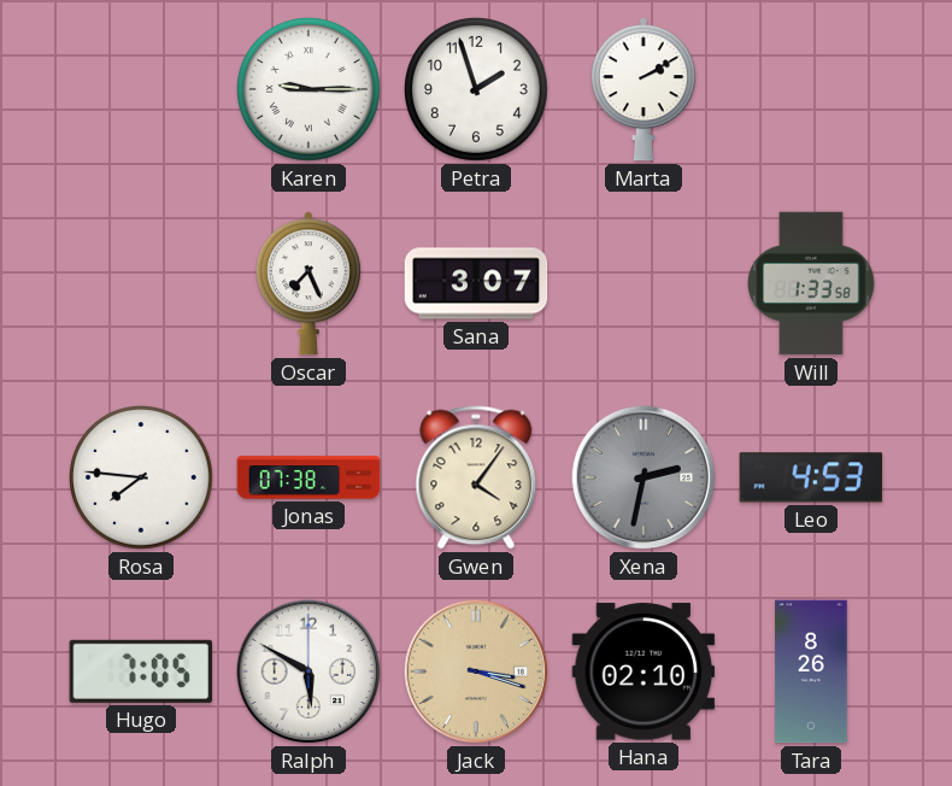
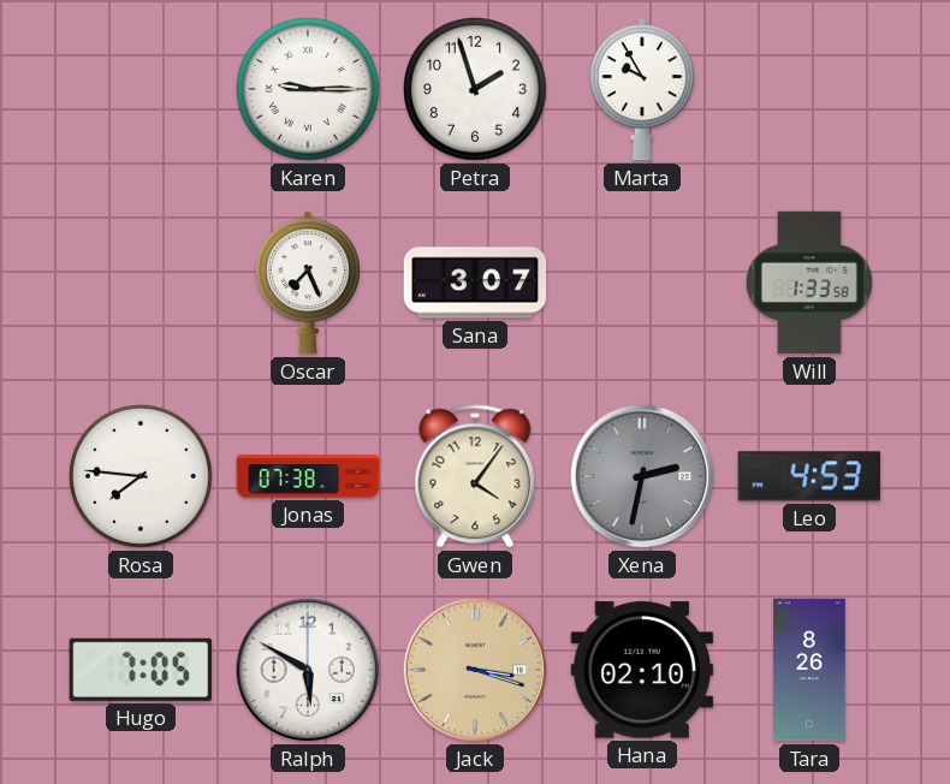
Marta: 2:10 -> 9:55 (642, 89)
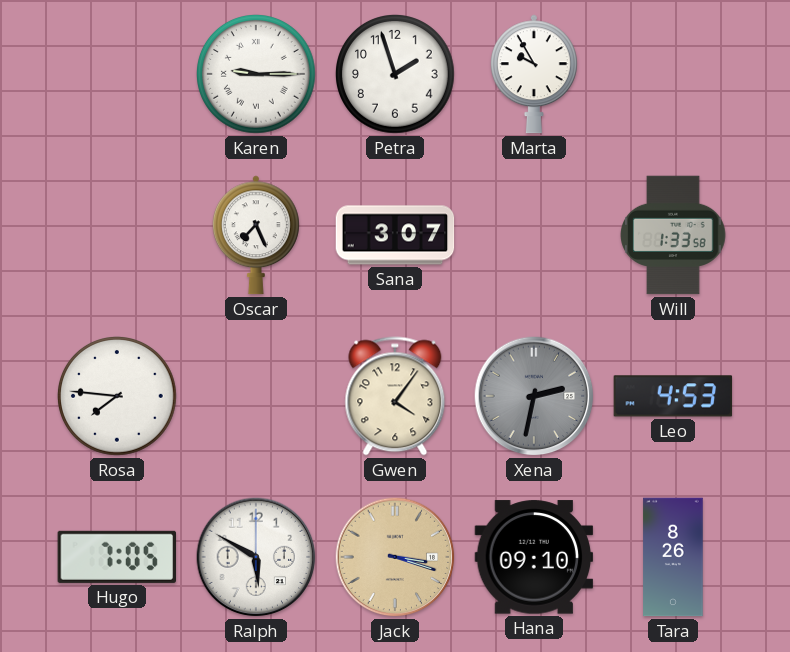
Jonas: 07:38 -> none (308, 476)
Hana: 02:10 -> 09:10 (534, 557)
